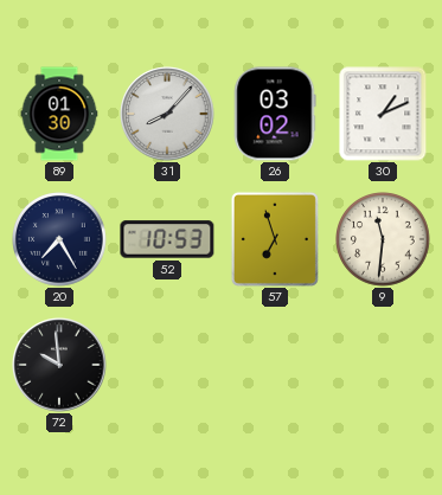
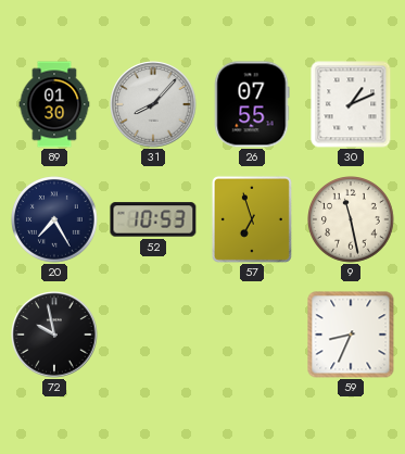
26: 03:02 -> 07:55 (252, 104)
9: 11:31 -> 11:28 (352, 220)
72: 9:59 -> 9:58 (54, 335)
59: none -> 8:34 (351, 335)
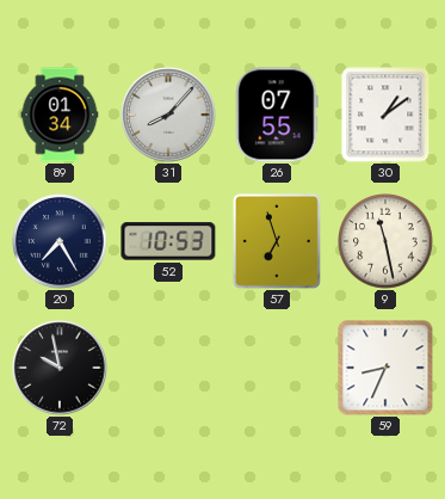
89: 01:30 -> 01:34 (60, 115)
30: 1:11 -> 1:09 (385, 115)
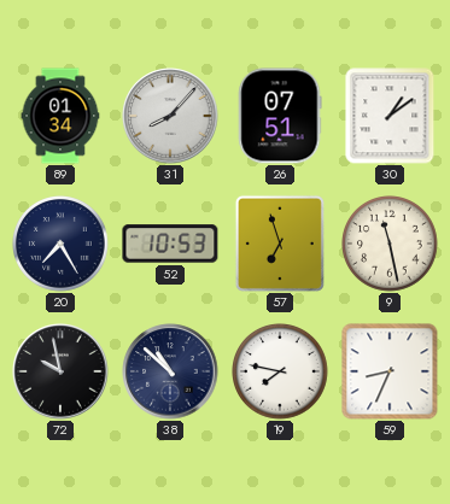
26: 07:55 -> 07:51 (280, 116)
38: none -> 10:52 (170, 371)
19: none -> 7:47 (281, 373)
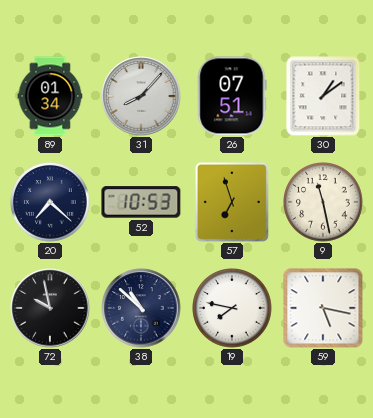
20: 7:25 -> 7:22 (51, 203)
59: 8:34 -> 5:17 (323, 308)
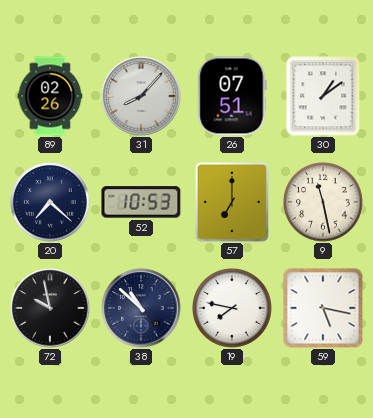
89: 01:34 -> 02:26 (50, 96)
57: 6:57 -> 7:00 (232, 202)
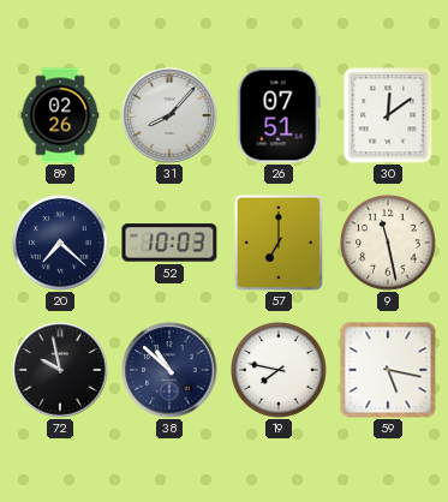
30: 1:09 -> 12:09 (388, 115)
52: 10:53 -> 10:03 (169, 243)
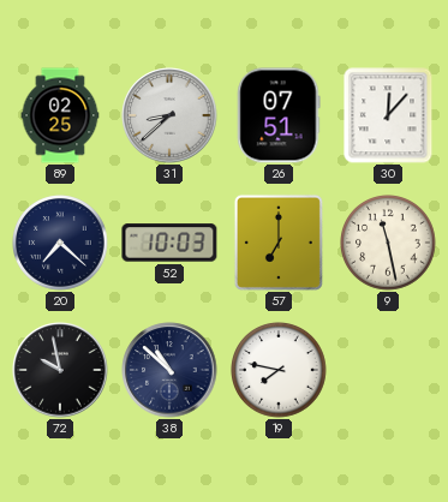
89: 02:26 -> 02:25 (60, 115)
31: 8:07 -> 8:38 (169, 115)
30: 12:09 -> 12:07 (388, 115)
59: 5:17 -> none (388, 370)
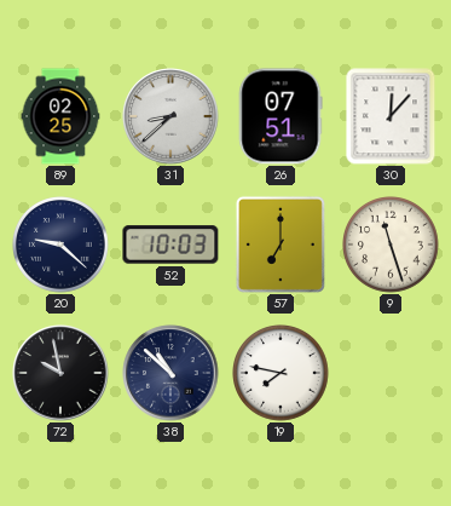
20: 7:22 -> 9:22 (62, 246)
9: 11:28 -> 11:27 (392, 246)
